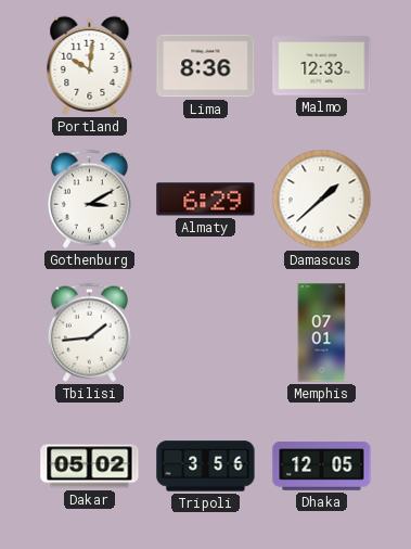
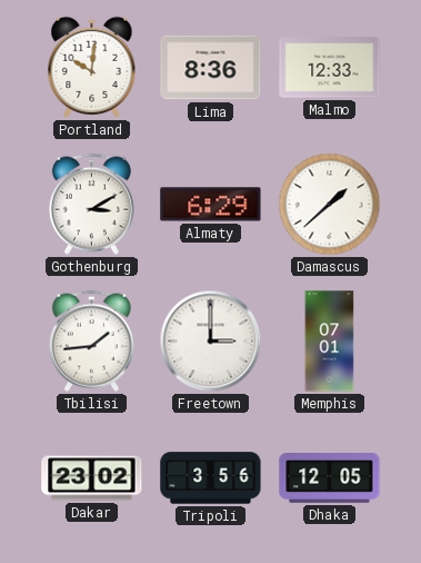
Freetown: none -> 3:00 (211, 342)
Dakar: 05:02 -> 23:02 (92, 478)
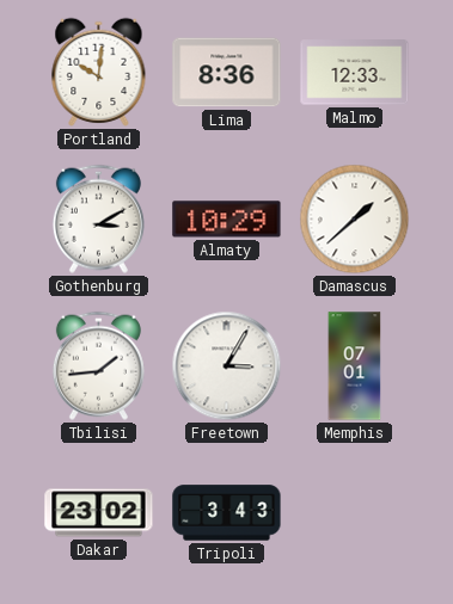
Almaty: 6:29 -> 10:29 (227, 220)
Freetown: 3:00 -> 3:05 (227, 366)
Tripoli: 3:56 -> 3:43 (227, 513)
Dhaka: 12:05 -> none (330, 478)
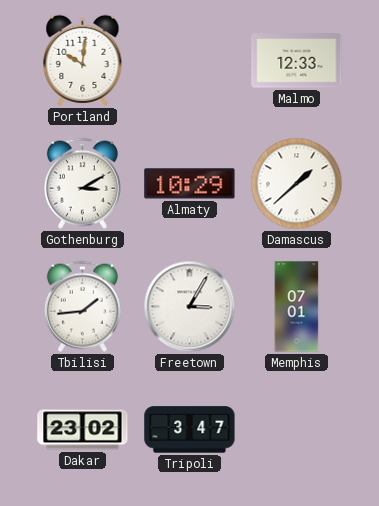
Lima: 8:36 -> none (227, 73)
Tripoli: 3:43 -> 3:47 (190, 430)
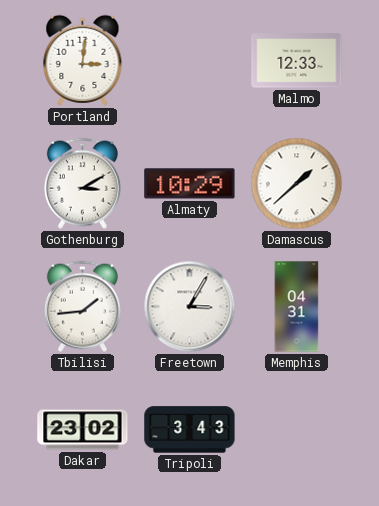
Portland: 10:01 -> 3:01 (83, 60)
Memphis: 07:01 -> 04:31 (297, 307)
Tripoli: 3:47 -> 3:43 (190, 430)
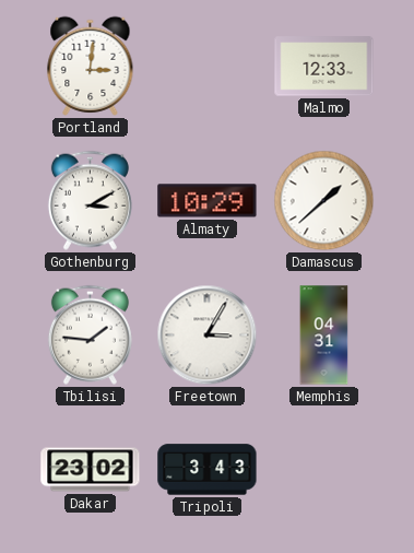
Tbilisi: 1:44 -> 1:46 (90, 334)
